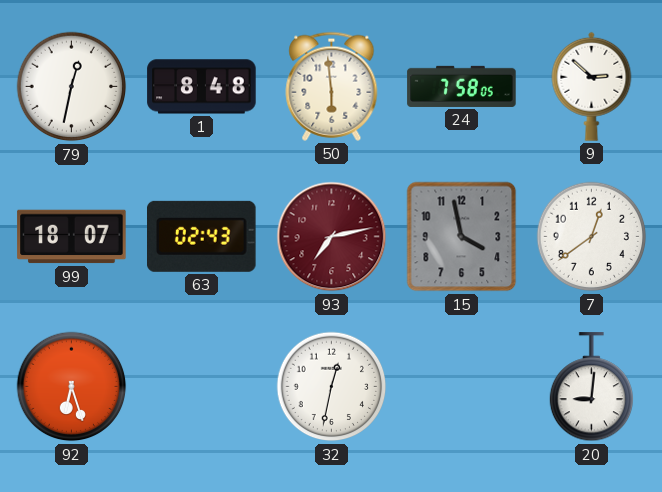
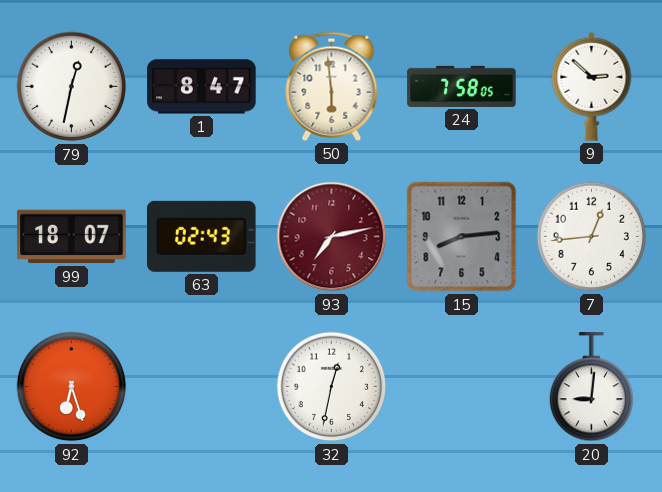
1: 8:48 -> 8:47 (202, 87)
15: 3:58 -> 8:14 (462, 237)
7: 12:39 -> 12:44 (592, 237)
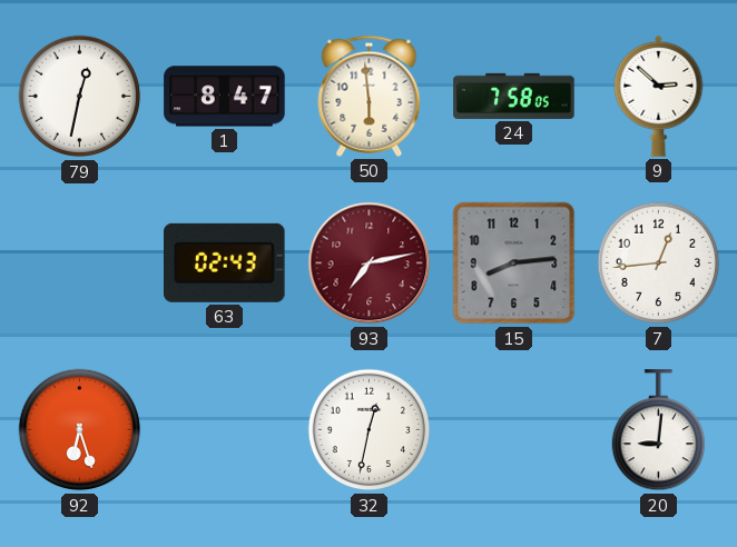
99: 18:07 -> none (72, 237)
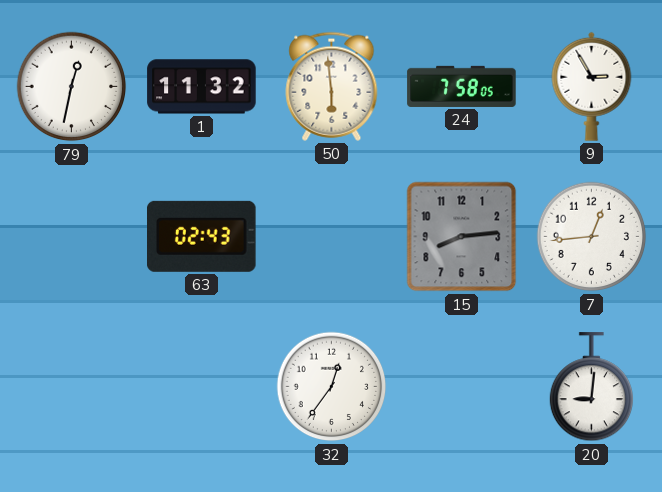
1: 8:47 -> 11:32 (202, 87)
9: 2:52 -> 2:55 (592, 86)
93: 7:13 -> none (370, 263)
92: 6:27 -> none (80, 430)
32: 12:32 -> 12:36 (332, 387)
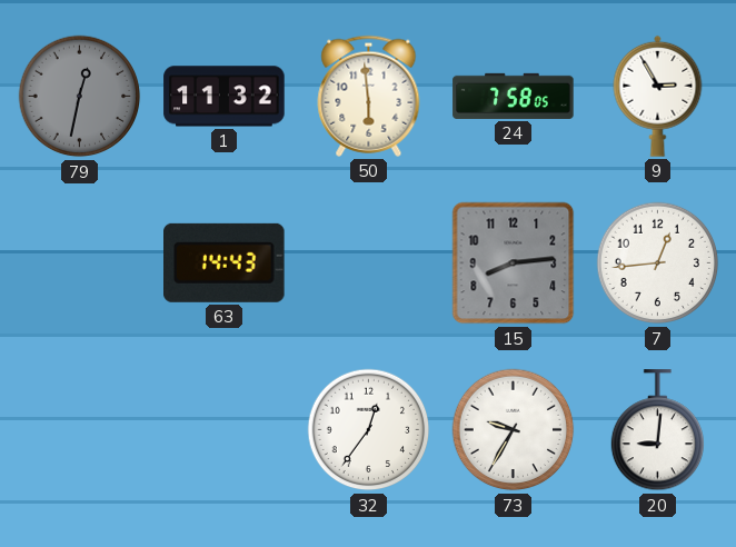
79 dial: white -> grey (80, 97)
63: 02:43 -> 14:43 (225, 262)
73: none -> 9:35 (514, 430)
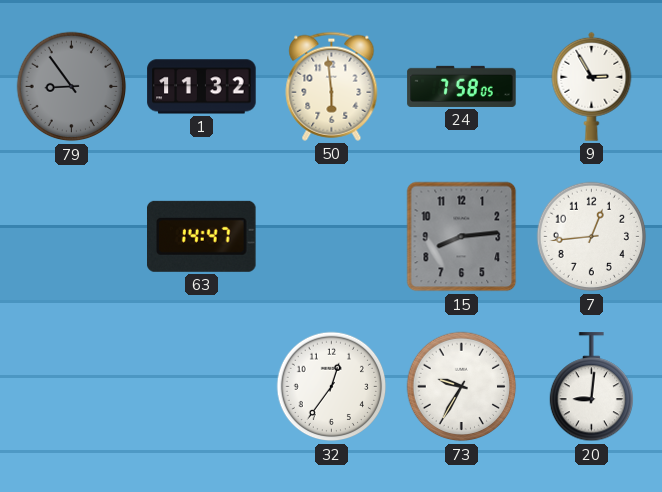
79: 12:32 -> 8:54 (72, 87)
63: 14:43 -> 14:47 (202, 236)
